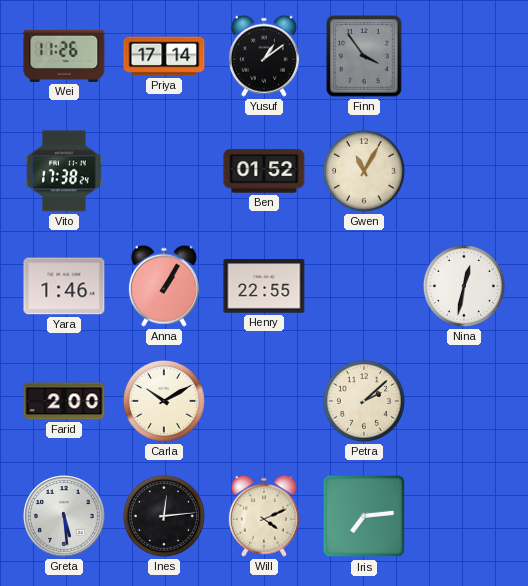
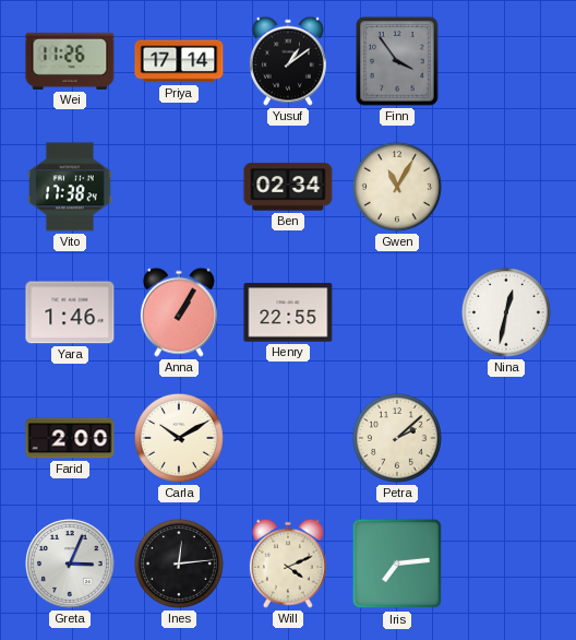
Ben: 01:52 -> 02:34 (288, 187)
Greta: 5:29 -> 3:04 (70, 564)
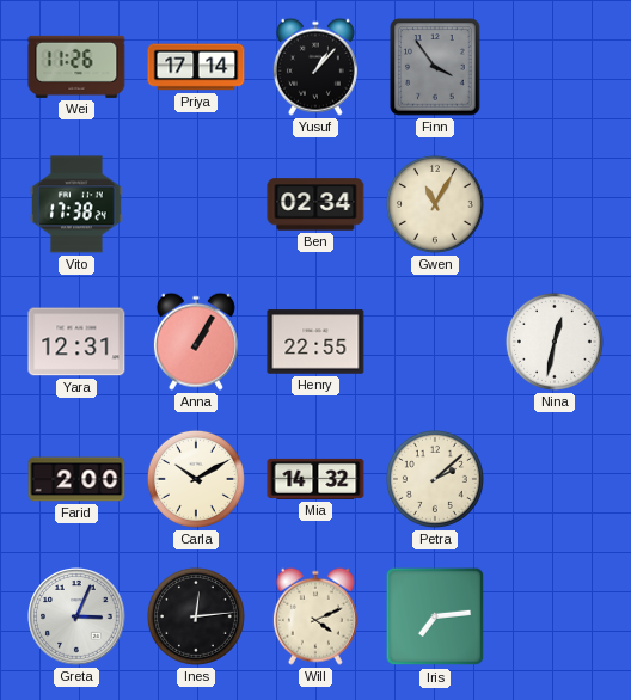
Yusuf: 1:09 -> 1:07 (315, 67)
Yara: 1:46 -> 12:31 (76, 342)
Mia: none -> 14:32 (315, 479)
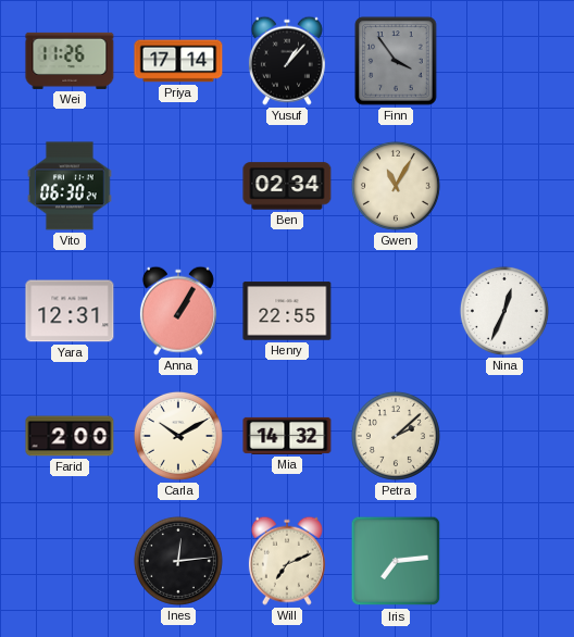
Vito: 17:38 -> 06:30 (71, 186)
Nina: 12:32 -> 12:34 (504, 311)
Greta: 3:04 -> none (76, 616)
Will: 4:11 -> 7:11 (287, 561)
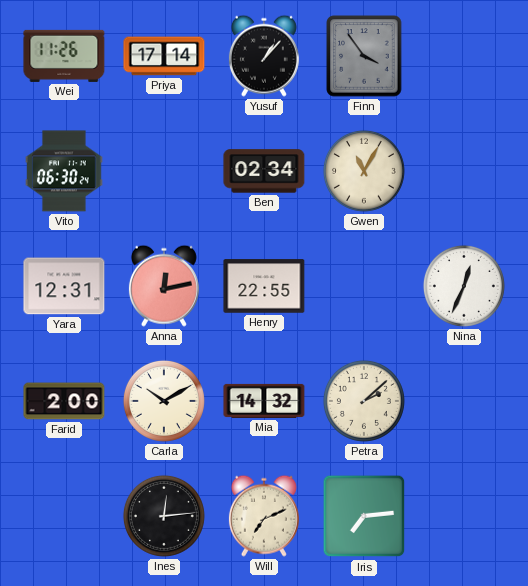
Anna: 1:05 -> 12:13 (164, 286)
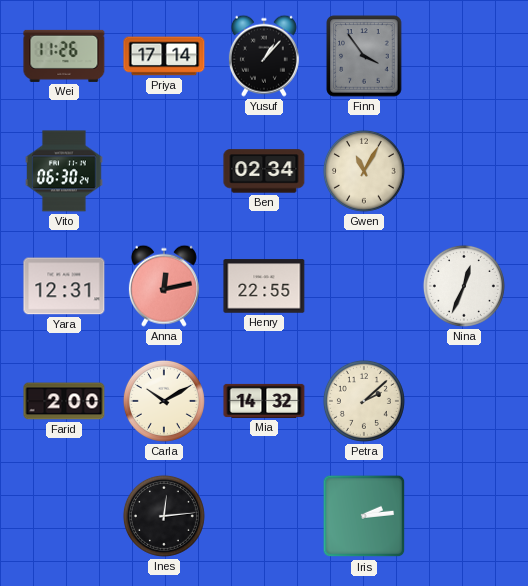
Will: 7:11 -> none (264, 516)
Iris: 7:14 -> 2:14 (364, 516)
